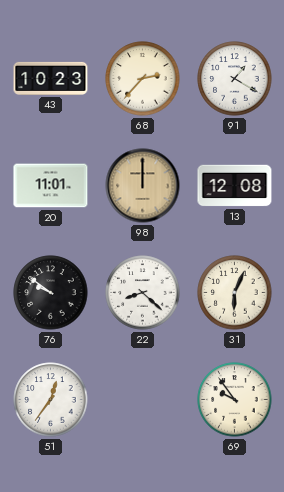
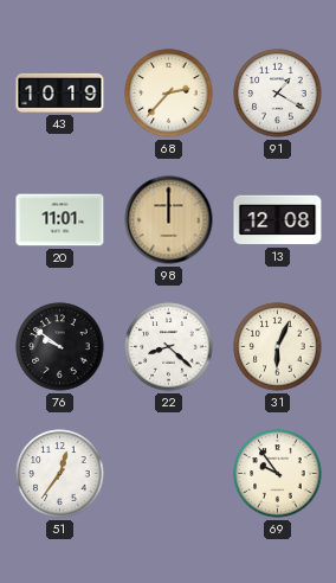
43: 10:23 -> 10:19 (60, 92)
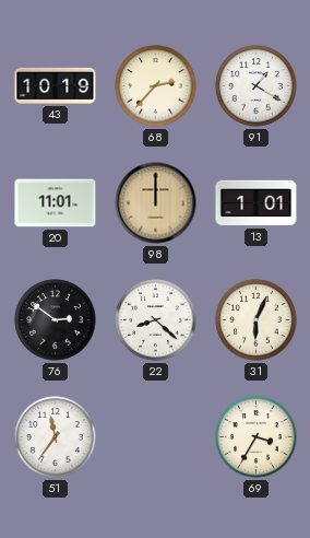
13: 12:08 -> 1:01 (257, 203)
76: 9:51 -> 2:51 (56, 320)
51: 12:36 -> 11:36 (56, 437)
69: 9:54 -> 3:35 (257, 437)
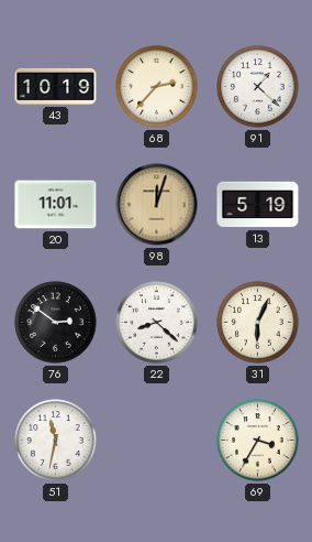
91: 1:20 -> 1:22 (258, 87)
98: 12:00 -> 12:03 (157, 205)
13: 1:01 -> 5:19 (258, 205)
51: 11:36 -> 11:32 (56, 441)
